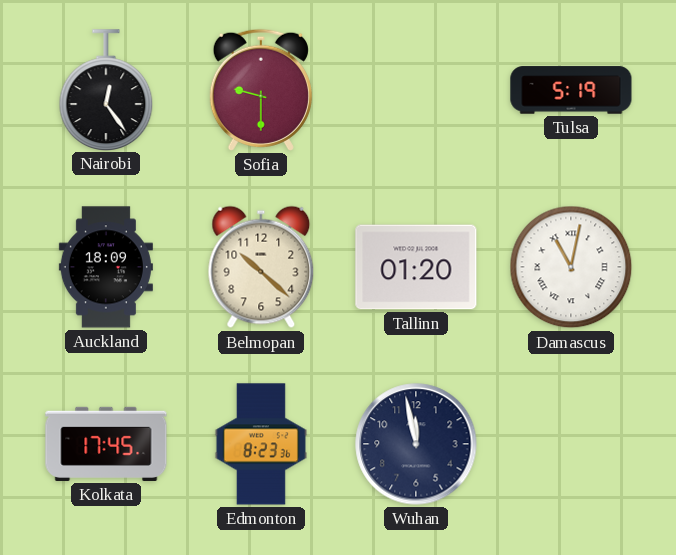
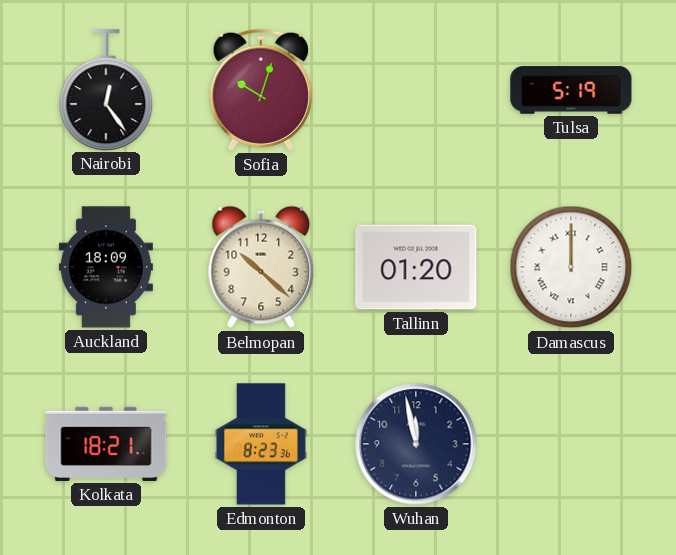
Sofia: 9:30 -> 10:03 (261, 90)
Damascus: 11:02 -> 12:00 (571, 267)
Kolkata: 17:45 -> 18:21 (106, 444)
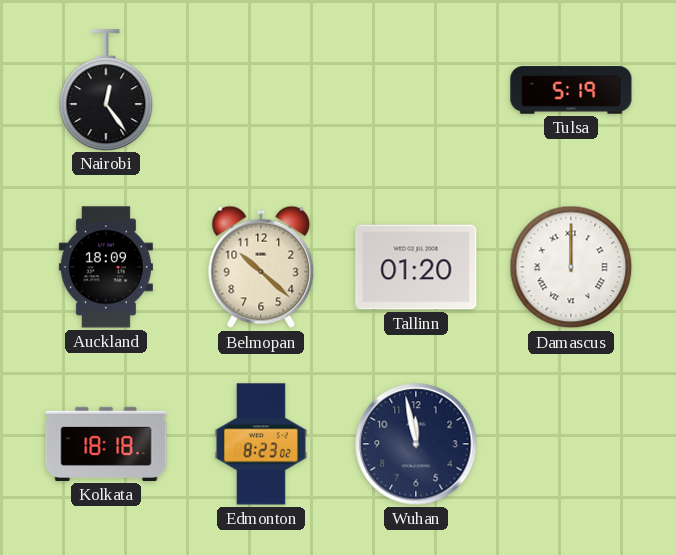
Sofia: 10:03 -> none (261, 90)
Kolkata: 18:21 -> 18:18 (106, 444)
Edmonton: 8:23:36 -> 8:23:02 (261, 444)
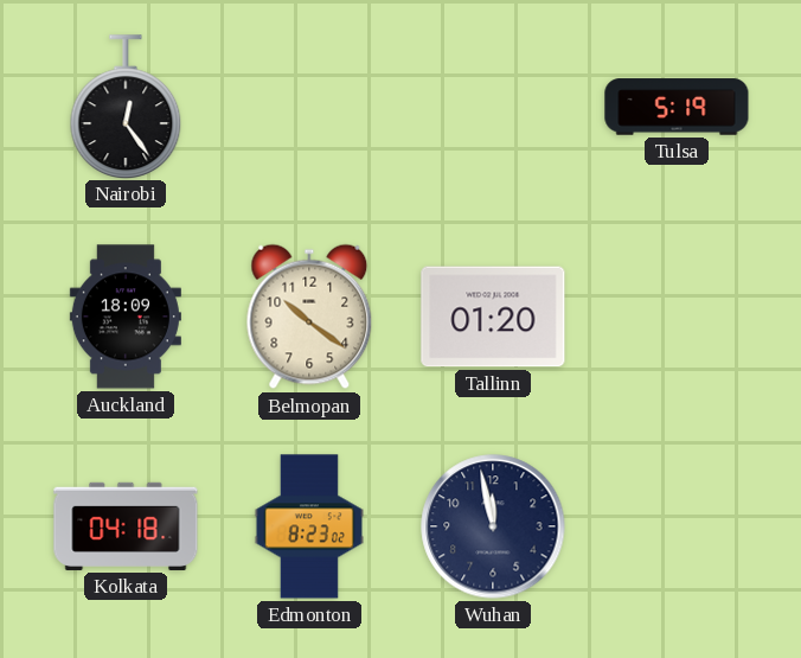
Belmopan: 10:22 -> 10:21 (309, 317)
Damascus: 12:00 -> none (571, 267)
Kolkata: 18:18 -> 04:18 (126, 526)
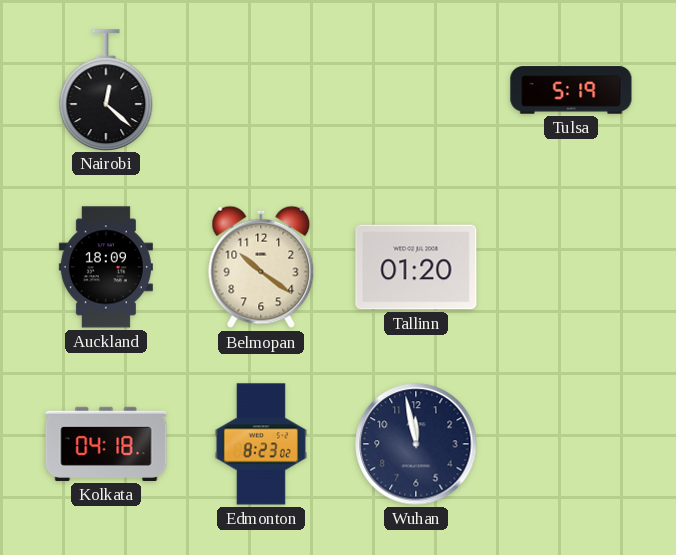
Nairobi: 12:24 -> 12:22 (106, 90)
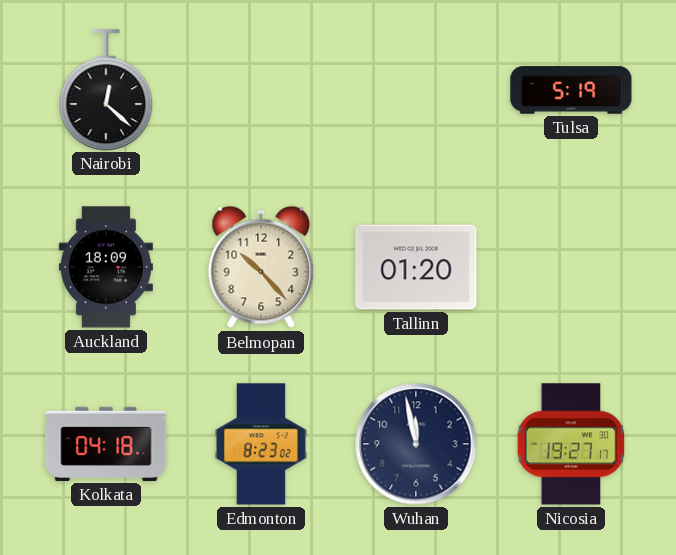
Belmopan: 10:21 -> 10:23 (261, 267)
Nicosia: none -> 19:27 (571, 444)
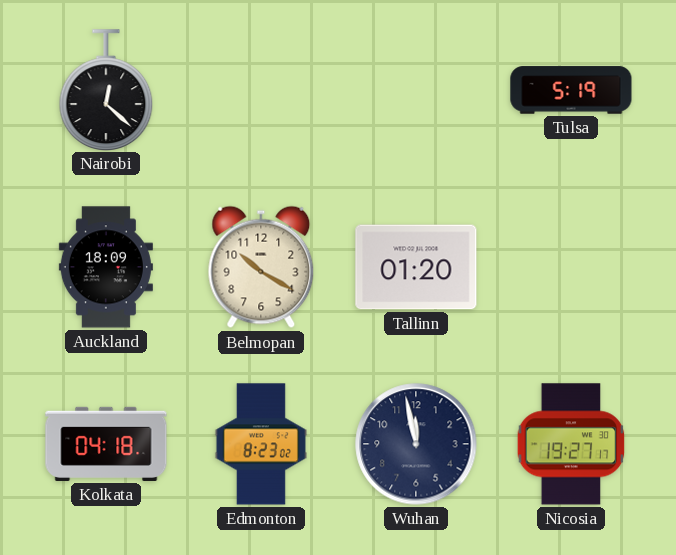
Belmopan: 10:23 -> 10:20 (261, 267)
